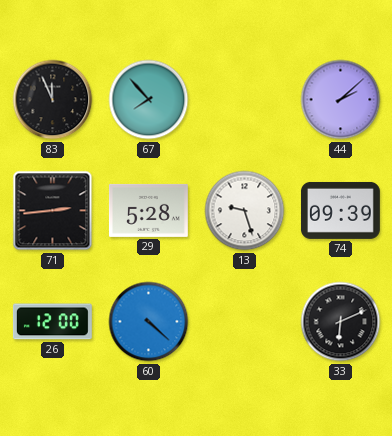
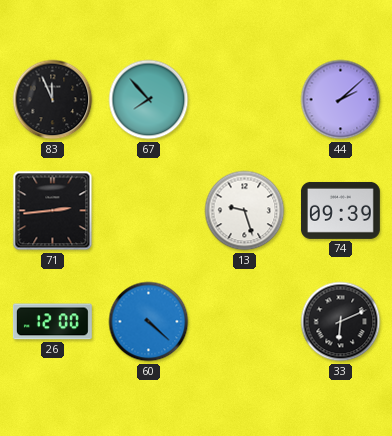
29: 5:28 -> none (148, 210)
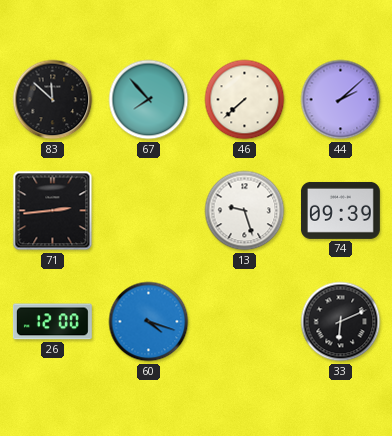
83: 11:56 -> 11:52 (53, 100)
46: none -> 7:38 (245, 100)
60: 4:22 -> 4:18 (149, 322)
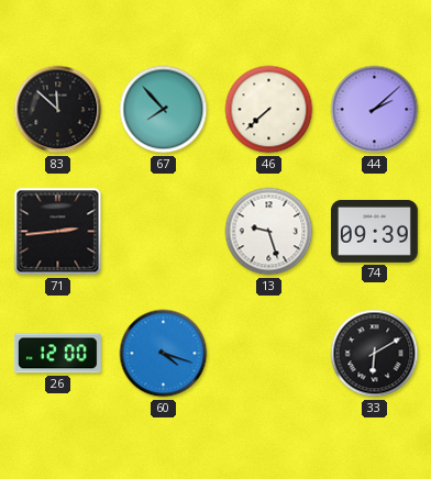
33: 6:11 -> 6:10 (375, 354)
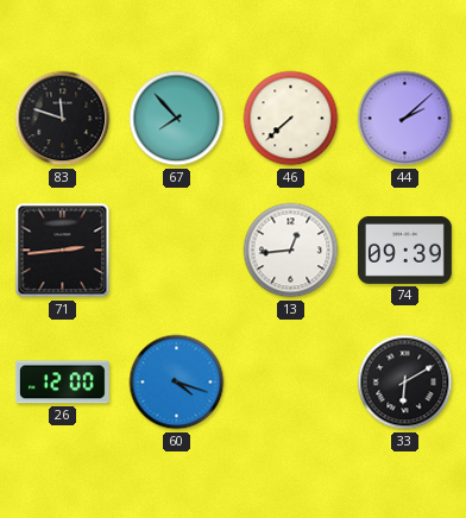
83: 11:52 -> 11:48 (63, 119)
13: 9:27 -> 12:44 (291, 251)
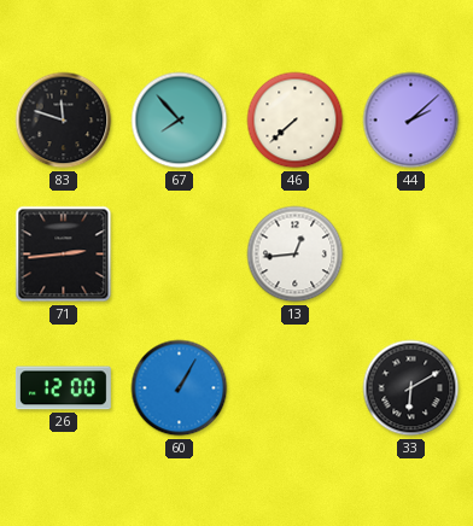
74: 09:39 -> none (404, 249)
60: 4:18 -> 1:05 (180, 388)
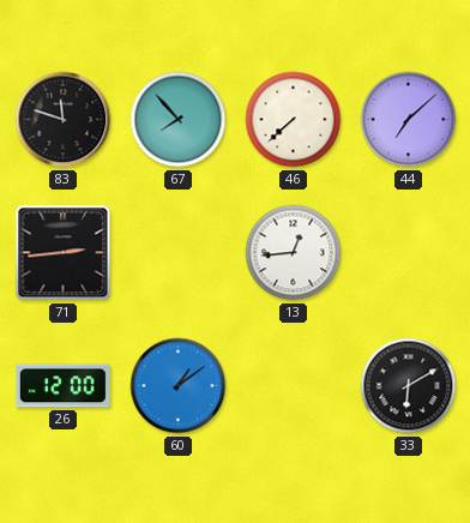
44: 2:08 -> 7:08 (409, 120)
60: 1:05 -> 1:09 (179, 386)
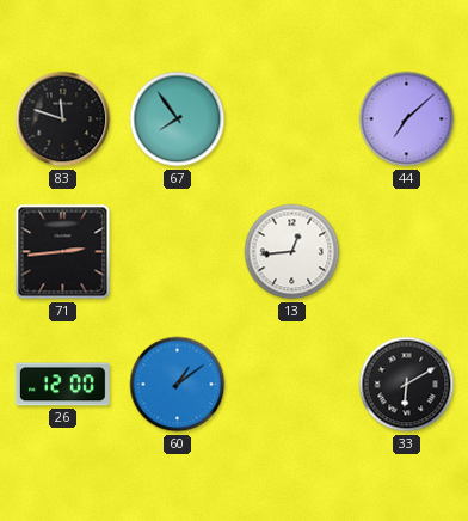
67: 7:53 -> 7:54 (178, 119)
46: 7:38 -> none (294, 120)
